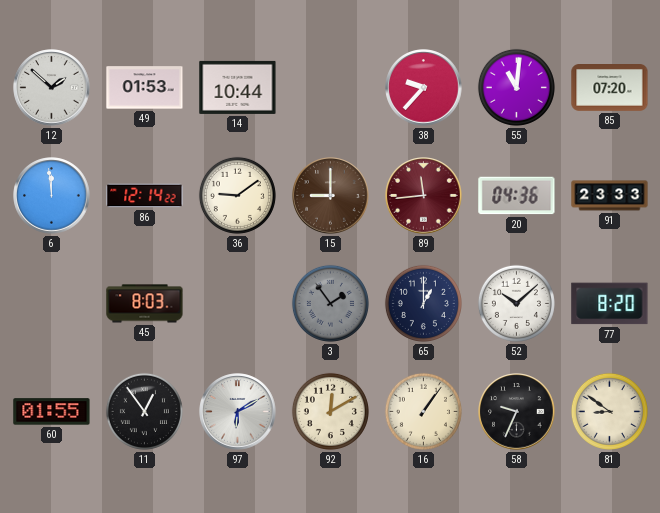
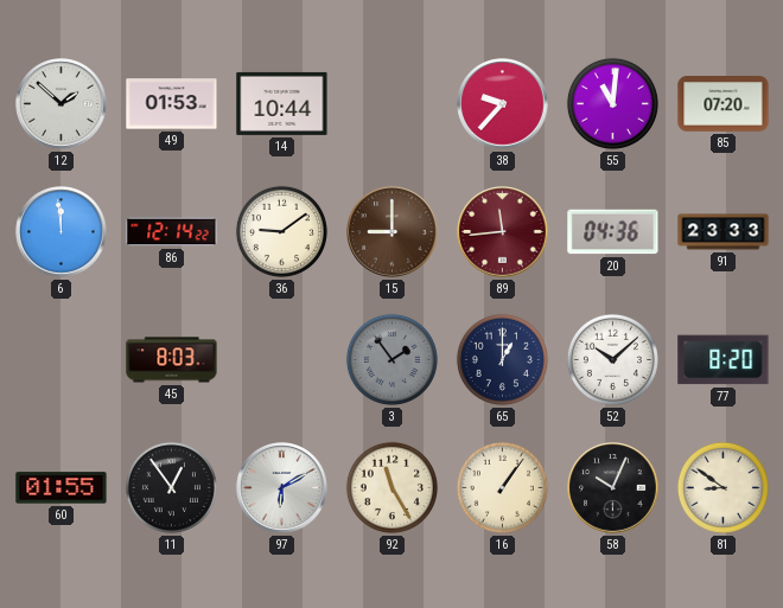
92: 12:10 -> 11:25 (391, 487)
58: 9:34 -> 10:04 (613, 488)
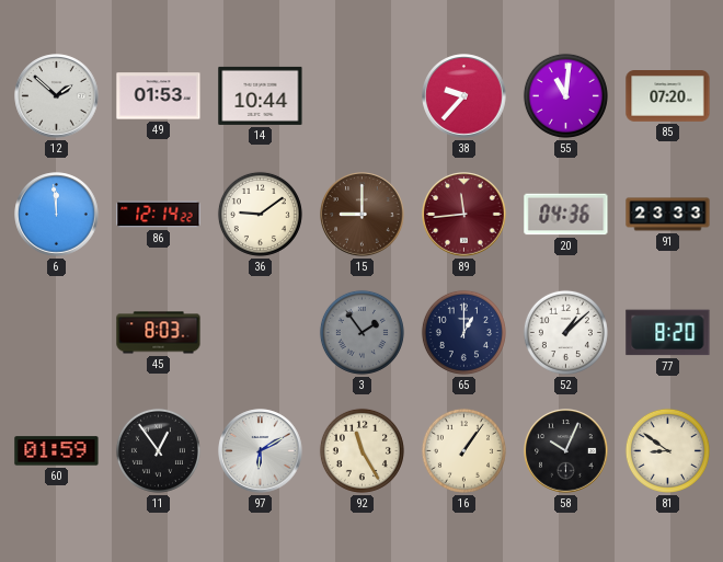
52: 10:08 -> 1:08 (565, 332)
60: 01:55 -> 01:59 (57, 451)
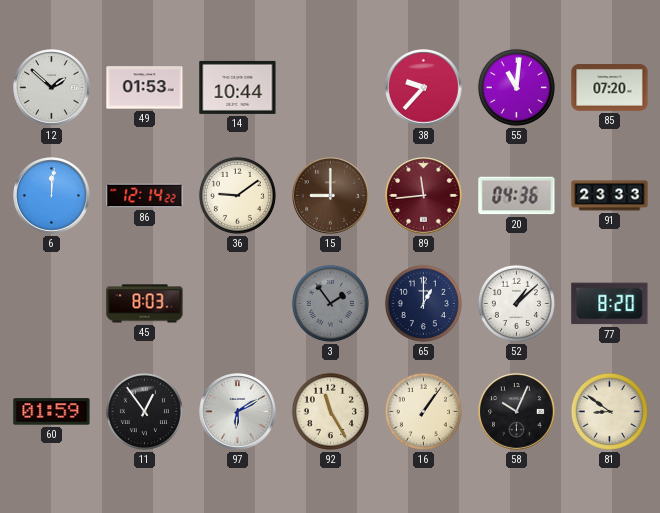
6: 11:59 -> 12:01 (52, 196)
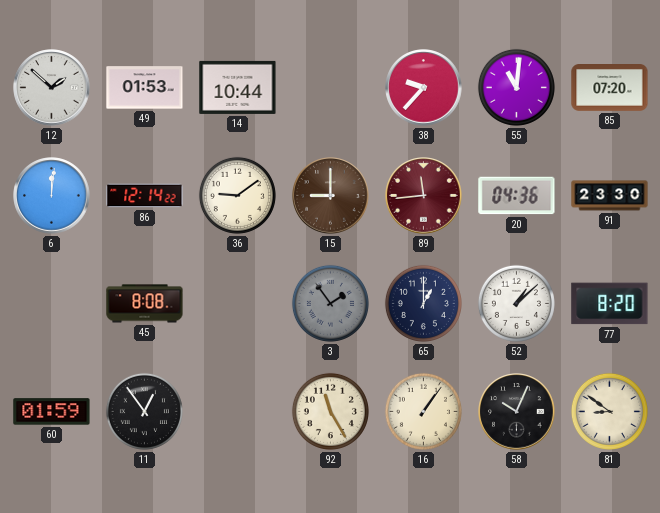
91: 23:33 -> 23:30 (610, 196)
45: 8:03 -> 8:08 (145, 304)
97: 6:10 -> none (238, 412)
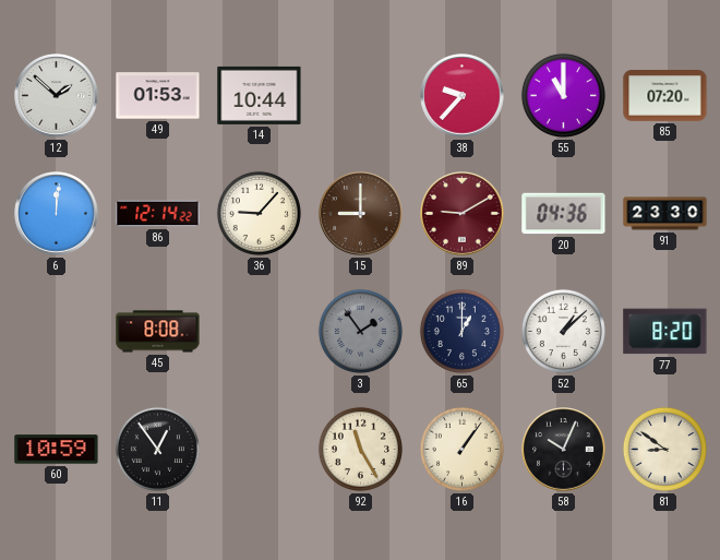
55: 11:01 -> 11:00 (563, 95)
36: 9:09 -> 9:07 (259, 213)
89: 11:44 -> 9:10 (463, 214)
60: 01:59 -> 10:59 (57, 450)
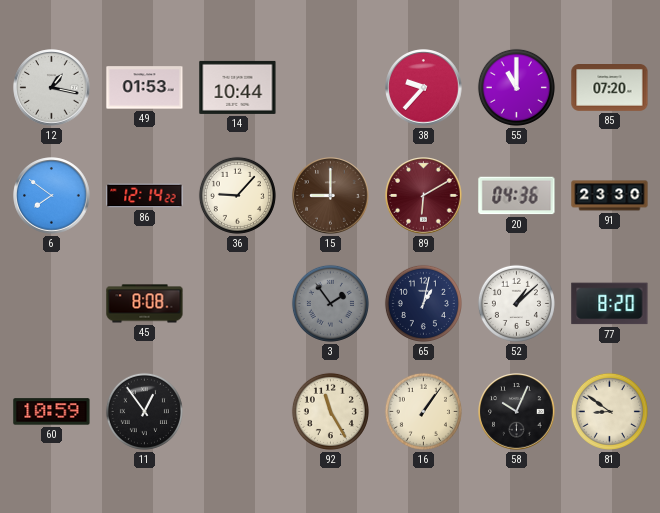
12: 1:52 -> 1:17 (52, 88)
6: 12:01 -> 7:51 (52, 196)
89: 9:10 -> 6:10 (424, 196)
65: 1:00 -> 1:02 (423, 303)
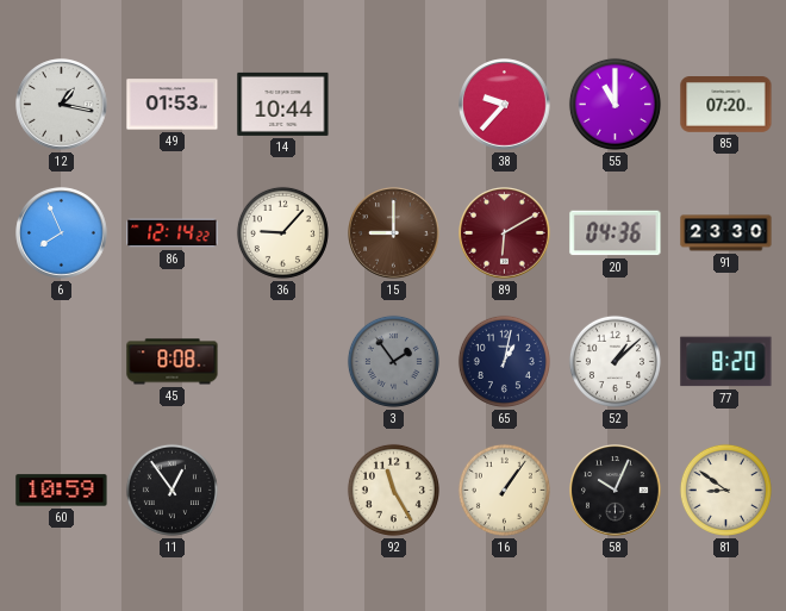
6: 7:51 -> 7:56 (62, 233)
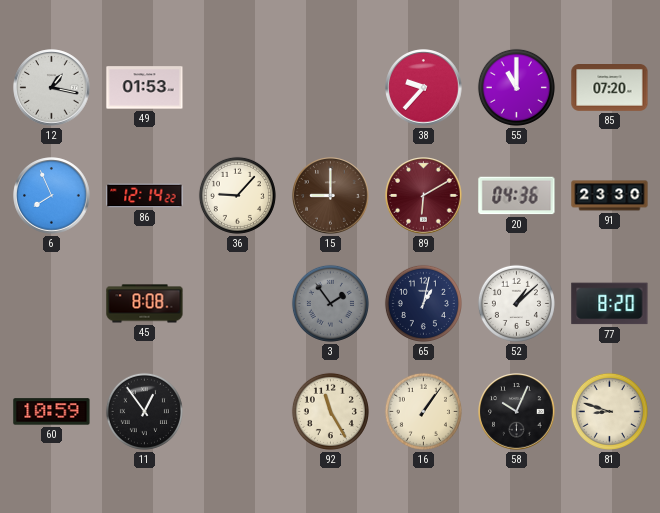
14: 10:44 -> none (283, 104)
81: 8:51 -> 8:48 (609, 411)
